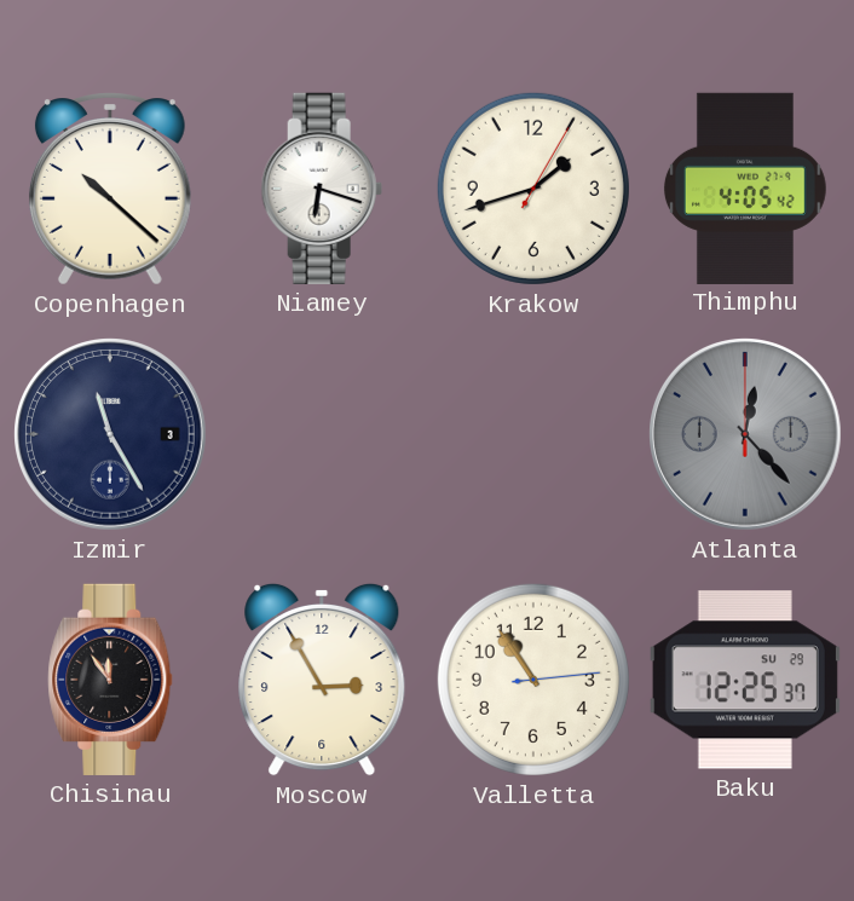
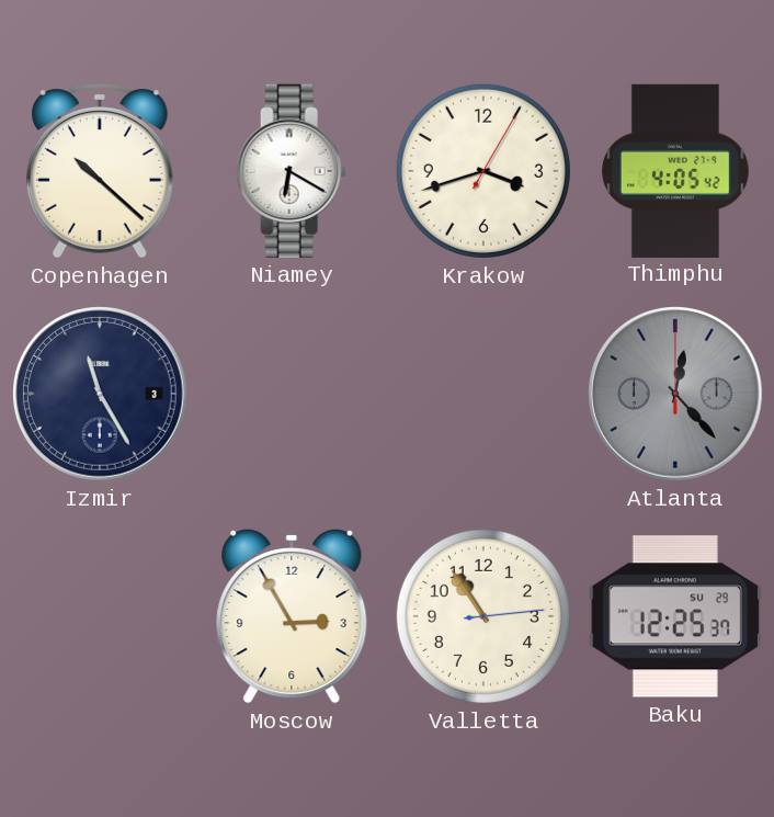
Niamey: 6:18 -> 6:20 (292, 171)
Krakow: 1:42 -> 3:42 (483, 171)
Chisinau: 11:54 -> none (110, 680)
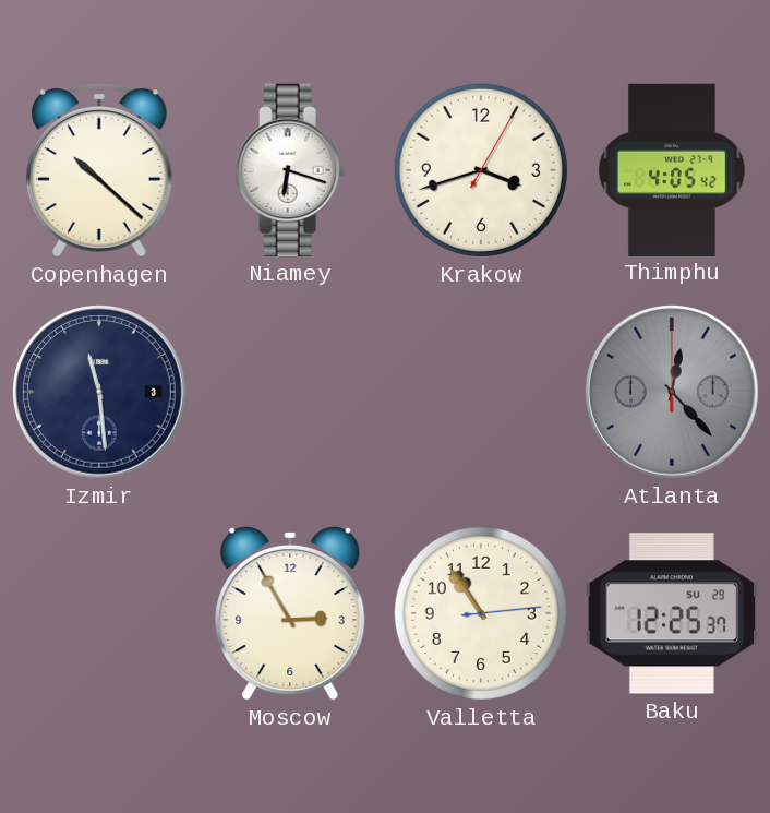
Niamey: 6:20 -> 6:18 (290, 170)
Izmir: 11:25 -> 11:29 (100, 393)
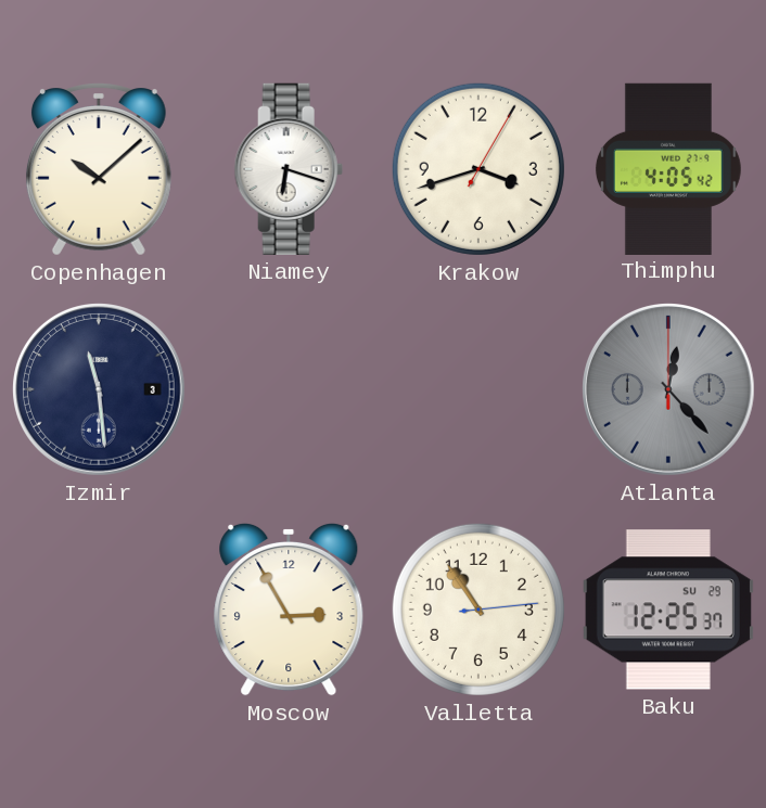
Copenhagen: 10:22 -> 10:08 (99, 169)
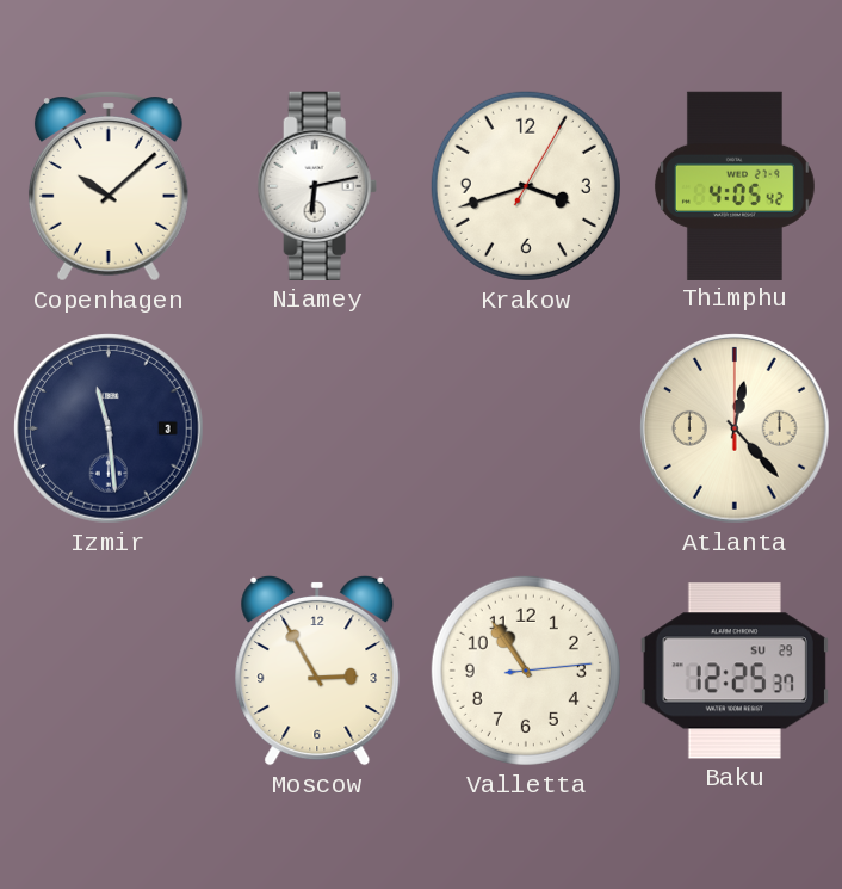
Niamey: 6:18 -> 6:13 (317, 186)
Atlanta dial: grey -> cream (736, 430)
